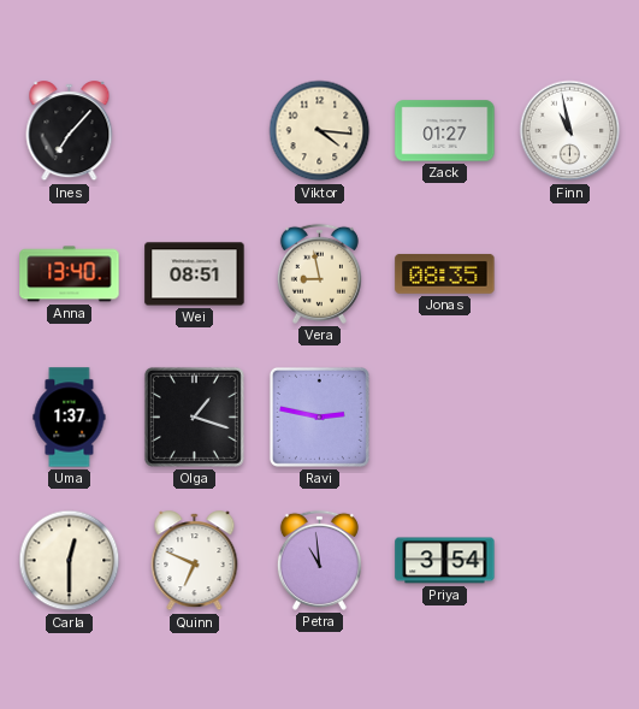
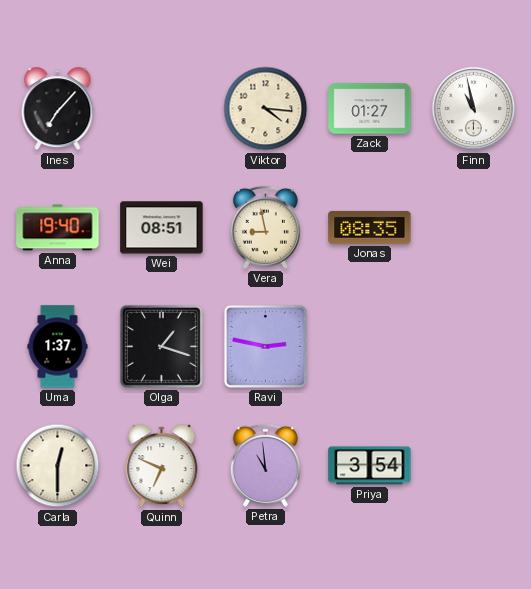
Anna: 13:40 -> 19:40 (58, 228)
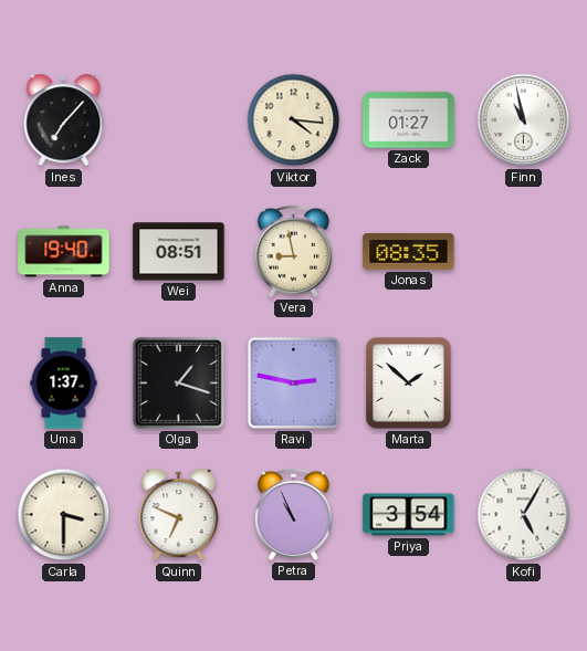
Marta: none -> 1:52 (409, 384)
Carla: 12:30 -> 3:30 (64, 515)
Petra: 10:59 -> 10:56 (293, 514)
Kofi: none -> 5:05 (524, 515)
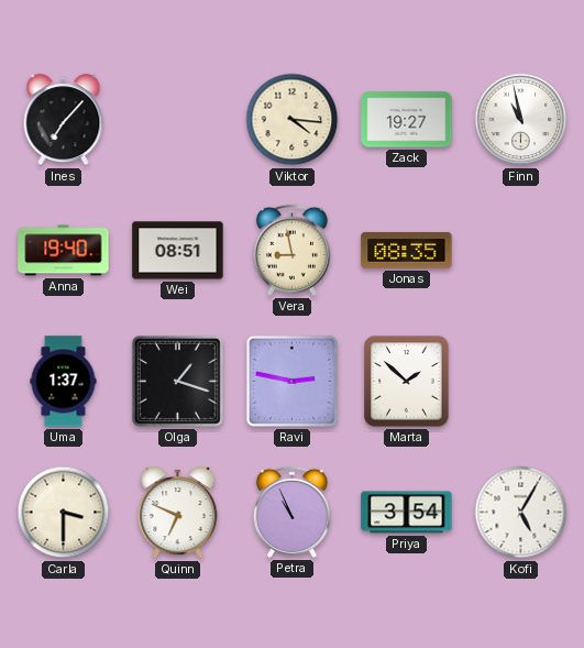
Zack: 01:27 -> 19:27 (407, 120)
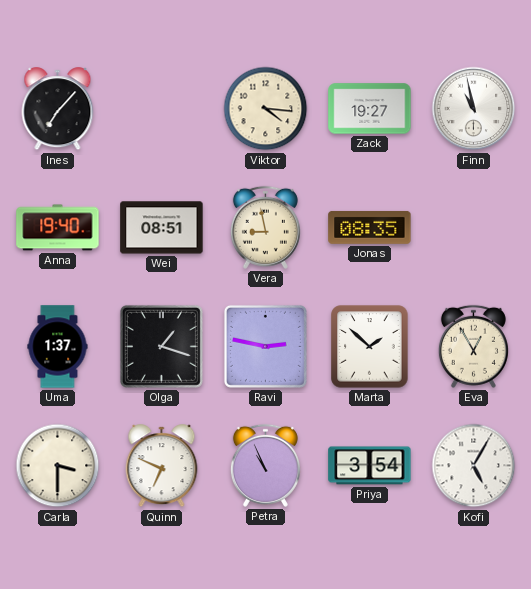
Eva: none -> 12:55 (473, 346)
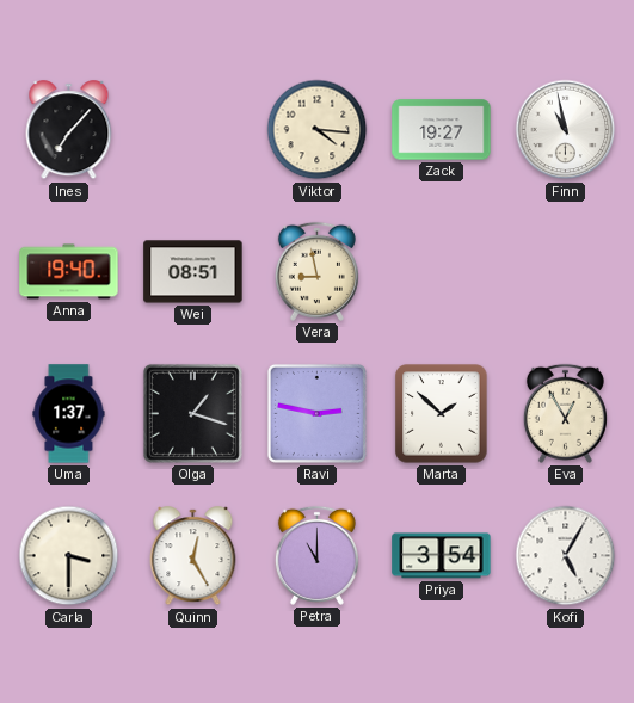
Jonas: 08:35 -> none (370, 227)
Quinn: 6:49 -> 12:25 (193, 556)
Petra: 10:56 -> 11:00 (316, 555)
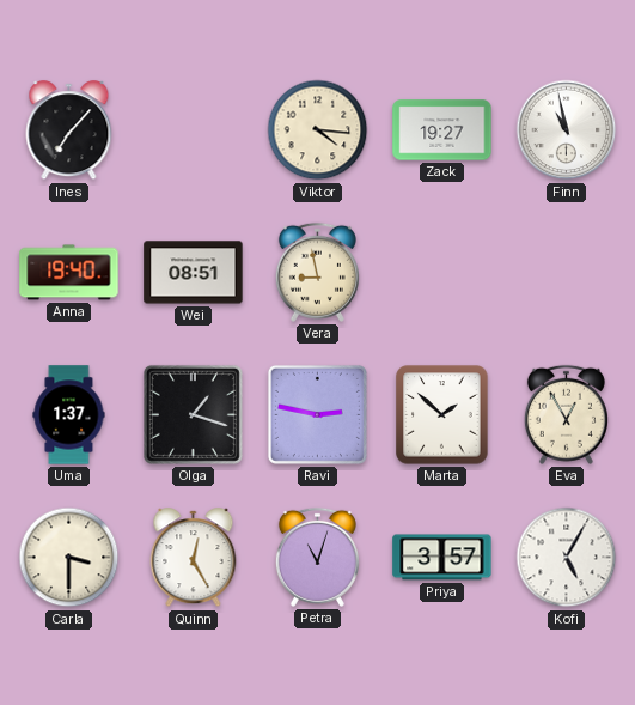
Petra: 11:00 -> 11:03 (317, 557)
Priya: 3:54 -> 3:57 (442, 558)
